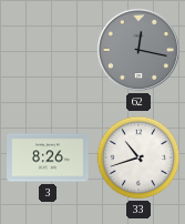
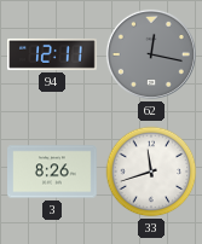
94: none -> 12:11 (52, 54)
33: 10:42 -> 11:42 (151, 172)
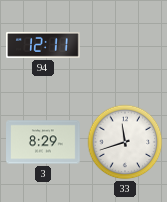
62: 12:17 -> none (151, 54)
3: 8:26 -> 8:29 (43, 142)
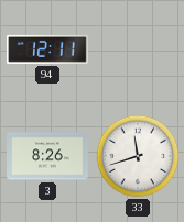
3: 8:29 -> 8:26 (47, 156)
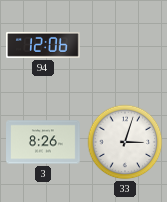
94: 12:11 -> 12:06 (43, 45)
33: 11:42 -> 3:03 (125, 142)
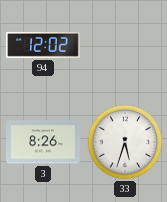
94: 12:06 -> 12:02 (43, 45)
33: 3:03 -> 5:33 (125, 142)
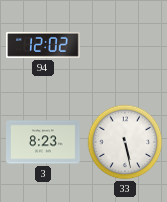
3: 8:26 -> 8:23 (43, 142)
33: 5:33 -> 5:28 (125, 142)
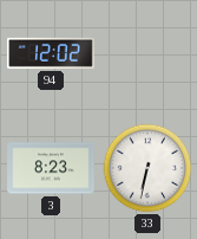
33: 5:28 -> 6:32 (147, 168)
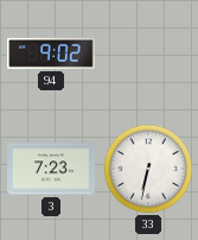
94: 12:02 -> 9:02 (51, 53)
3: 8:23 -> 7:23 (51, 169)
